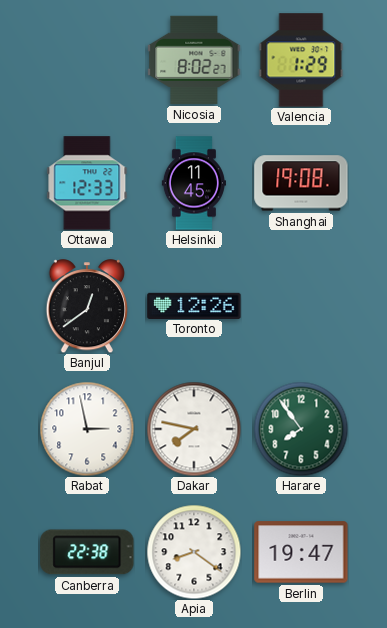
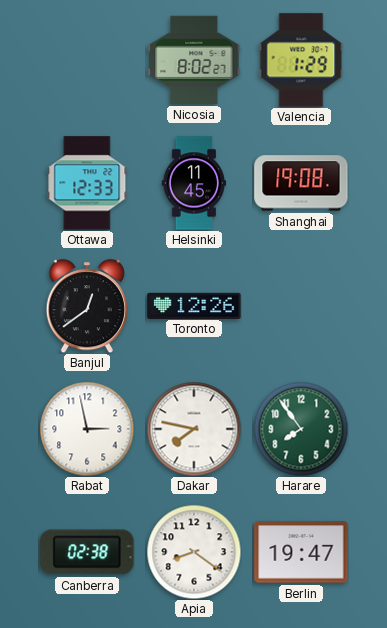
Canberra: 22:38 -> 02:38 (87, 552)
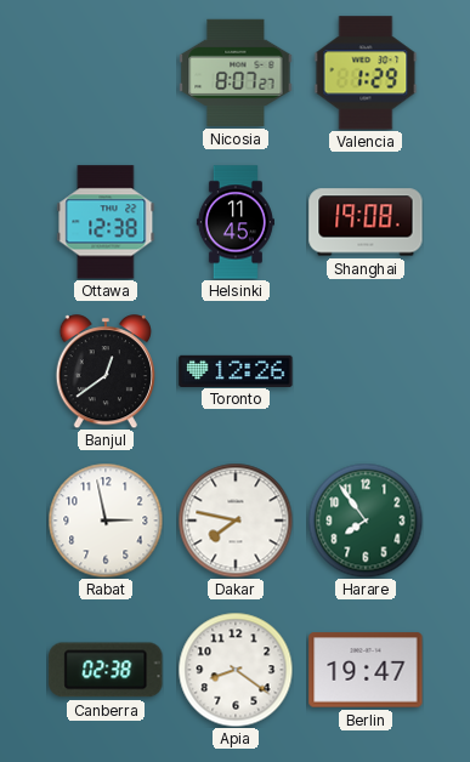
Nicosia: 8:02 -> 8:07 (236, 73)
Ottawa: 12:33 -> 12:38 (106, 222)
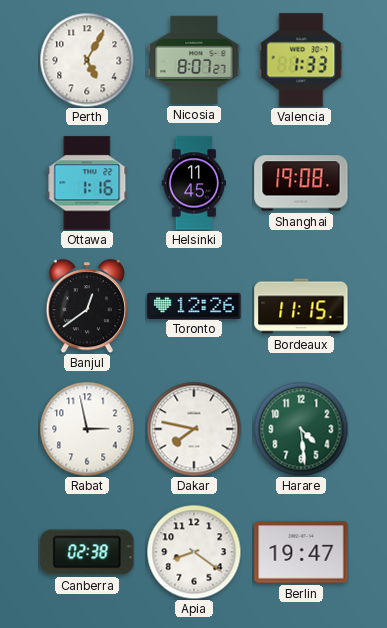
Perth: none -> 5:05 (87, 60)
Valencia: 1:29 -> 1:33 (301, 60)
Ottawa: 12:38 -> 1:16 (87, 183)
Bordeaux: none -> 11:15 (301, 306)
Harare: 7:54 -> 4:29 (301, 429)
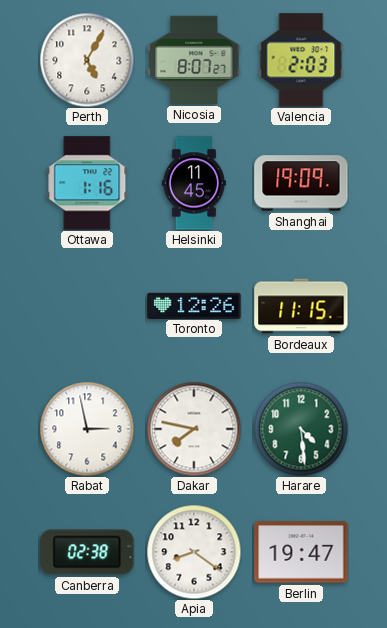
Valencia: 1:33 -> 2:03 (301, 60)
Shanghai: 19:08 -> 19:09 (301, 183)
Banjul: 12:39 -> none (86, 306)
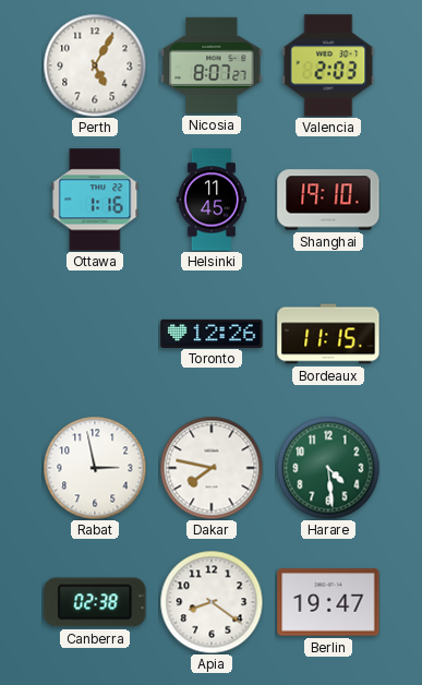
Shanghai: 19:09 -> 19:10 (328, 200)
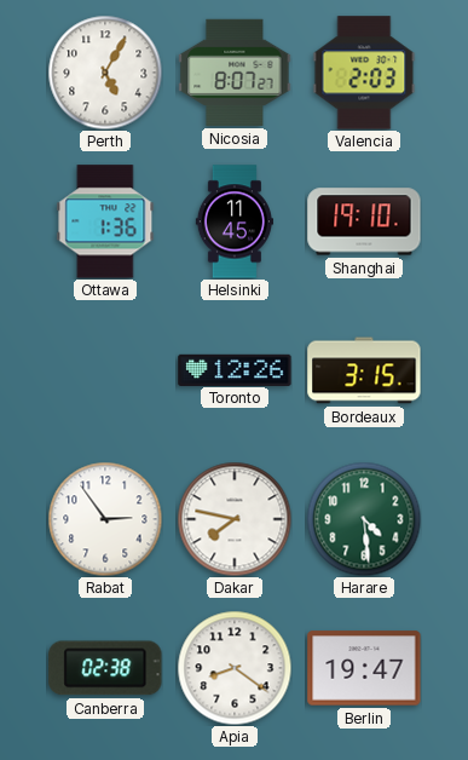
Ottawa: 1:16 -> 1:36 (105, 221)
Bordeaux: 11:15 -> 3:15 (364, 370)
Rabat: 2:58 -> 2:54 (105, 519)
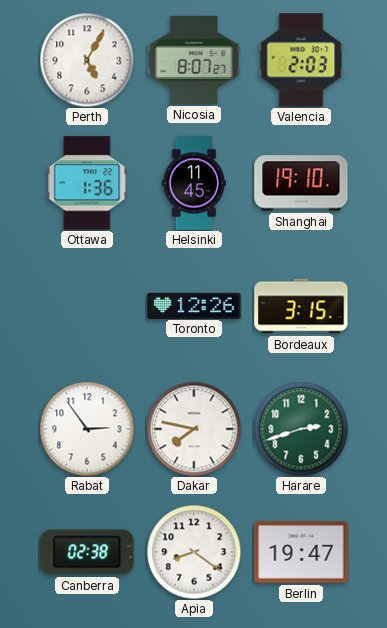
Harare: 4:29 -> 2:42 (301, 429)
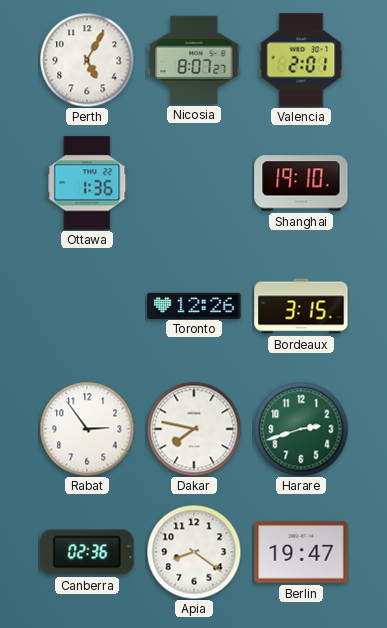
Valencia: 2:03 -> 2:01 (301, 60)
Helsinki: 11:45 -> none (194, 183)
Canberra: 02:38 -> 02:36 (87, 552)
